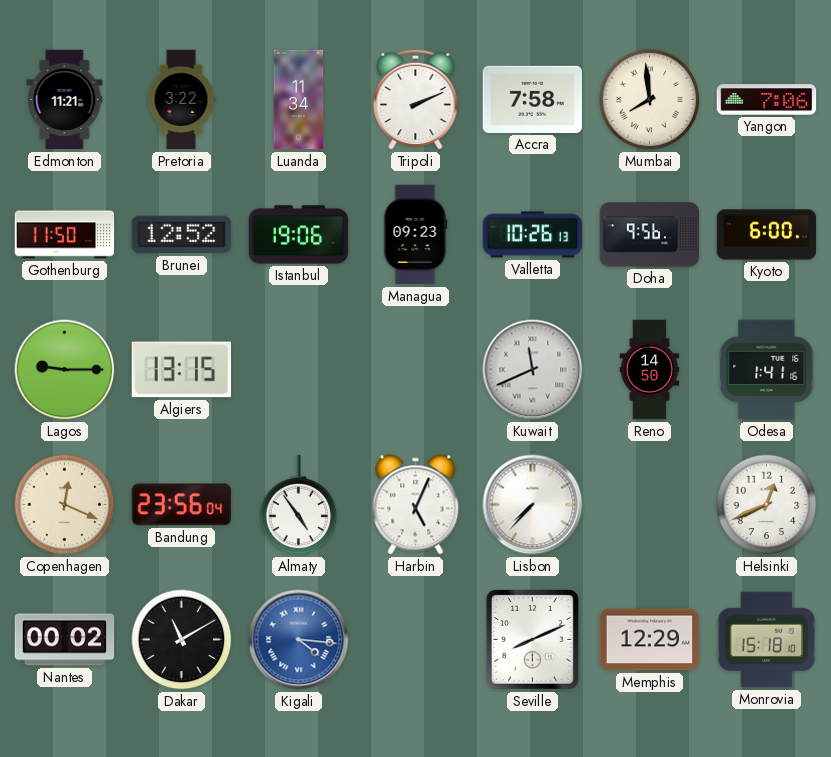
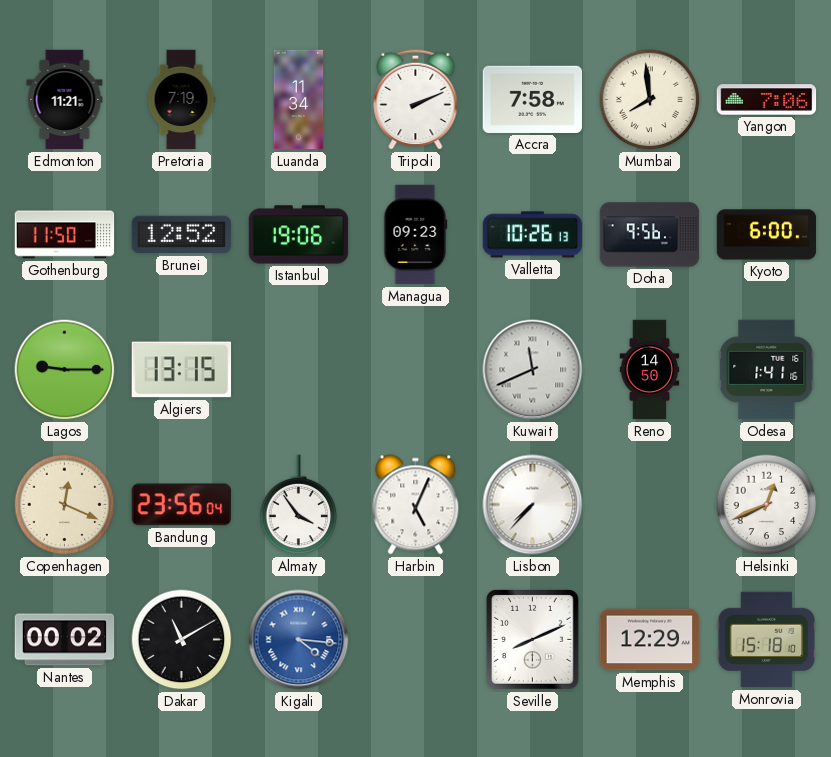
Pretoria: 3:22 -> 7:19 (181, 100)
Almaty: 4:54 -> 3:54 (299, 505)
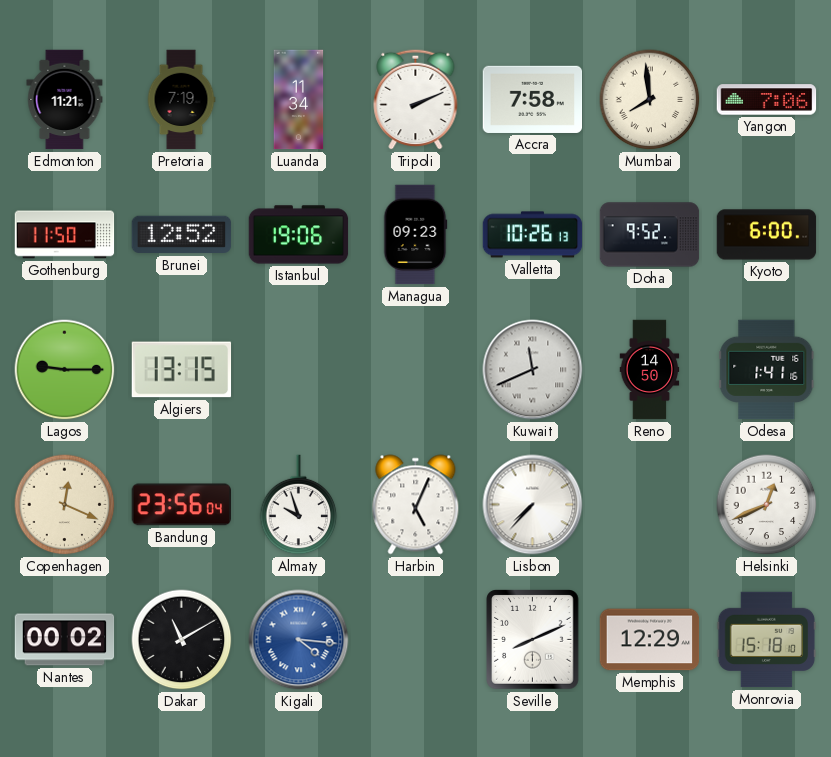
Doha: 9:56 -> 9:52 (650, 235)
Almaty: 3:54 -> 9:57 (299, 505)
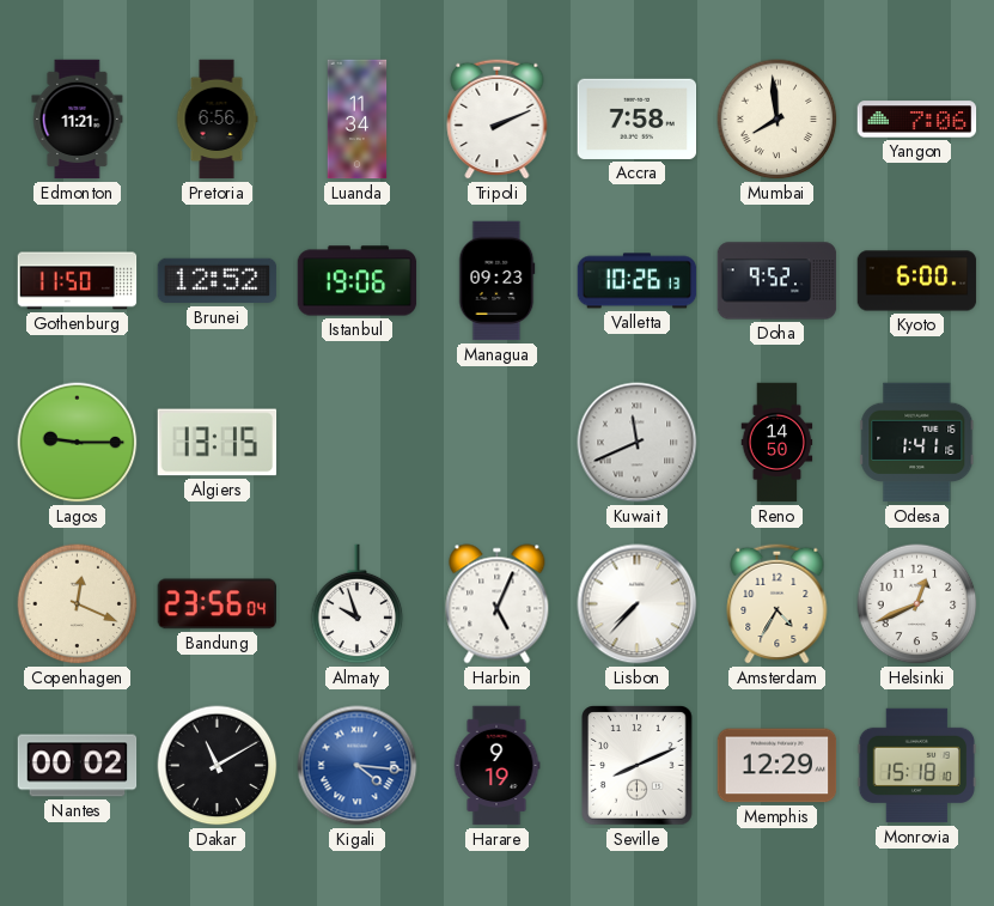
Pretoria: 7:19 -> 6:56 (217, 120)
Amsterdam: none -> 4:35 (777, 603)
Harare: none -> 9:19 (496, 766)
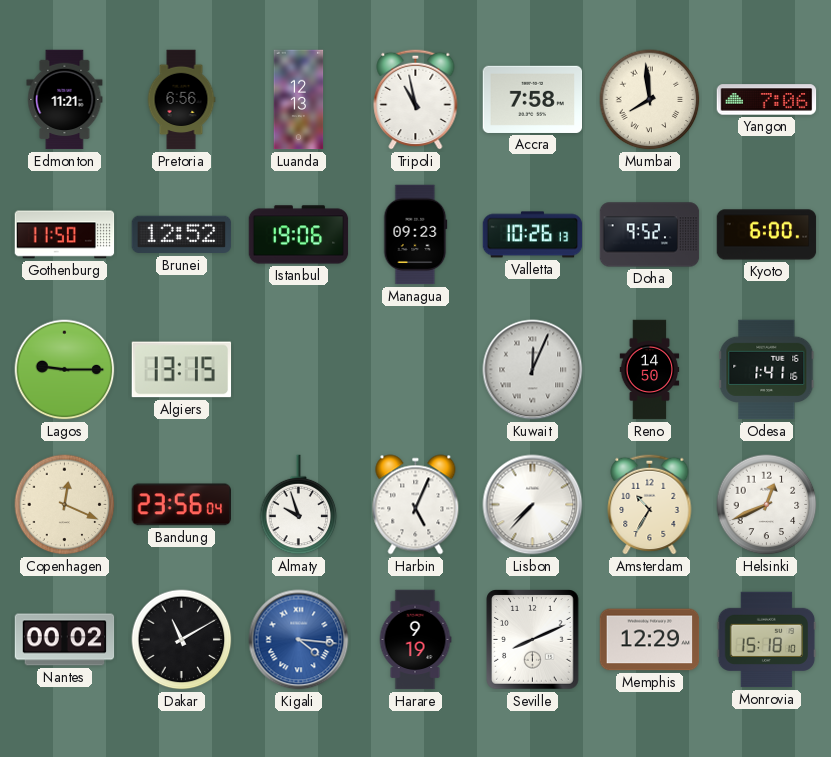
Luanda: 11:34 -> 12:13 (299, 100)
Tripoli: 2:11 -> 10:58 (416, 99)
Kuwait: 11:41 -> 12:04 (533, 370)
Amsterdam: 4:35 -> 10:35 (650, 504)
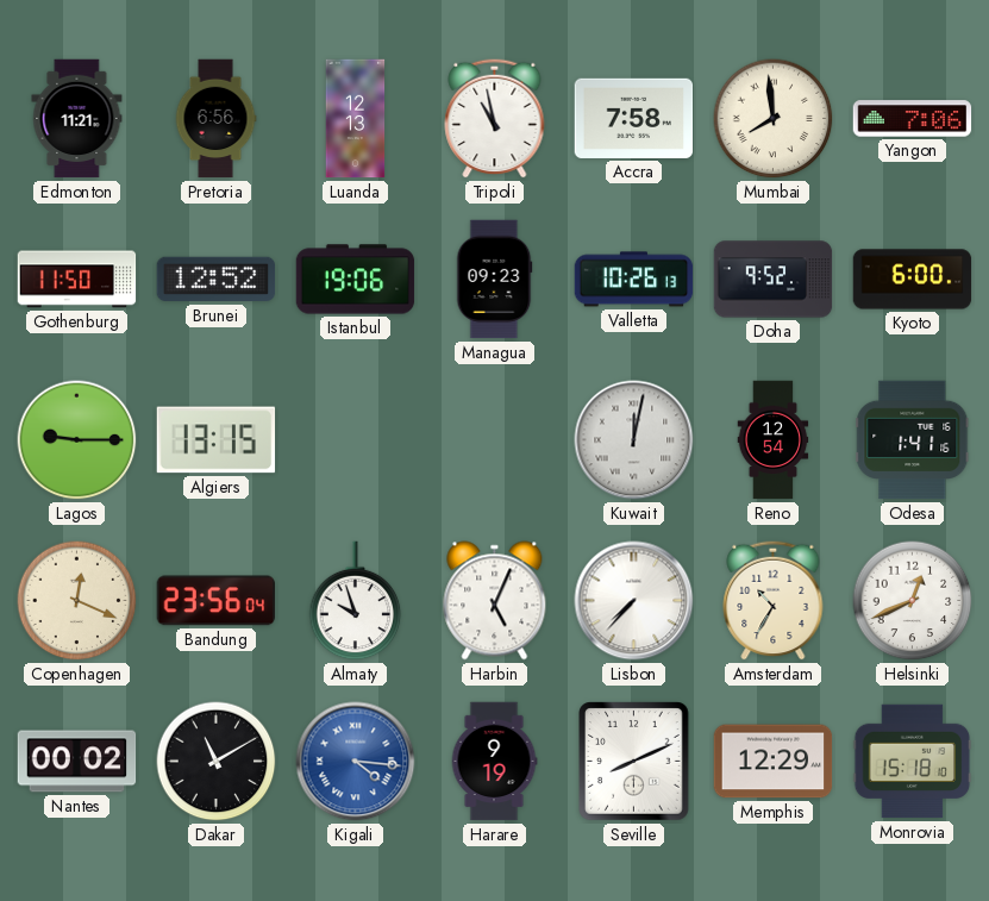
Kuwait: 12:04 -> 12:02 (634, 440)
Reno: 14:50 -> 12:54 (774, 440)
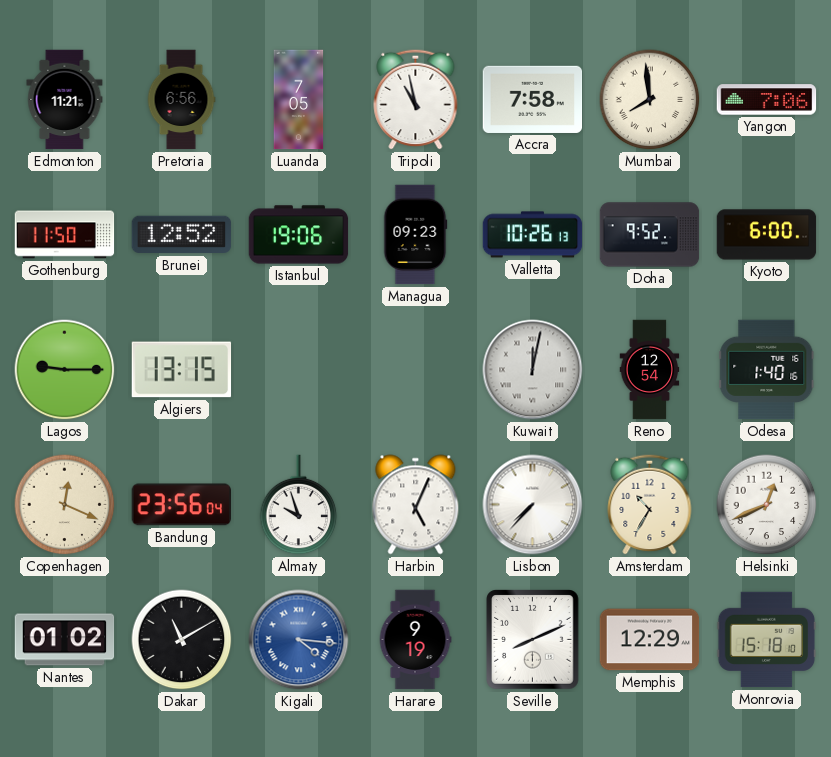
Luanda: 12:13 -> 7:05 (299, 100)
Odesa: 1:41 -> 1:40 (767, 370)
Nantes: 00:02 -> 01:02 (65, 640)
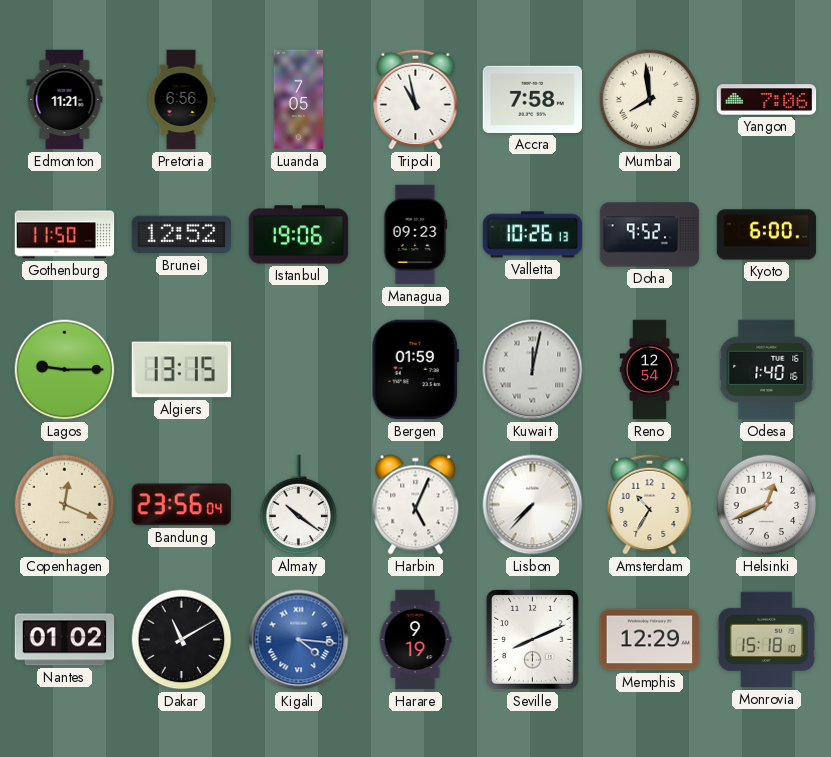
Bergen: none -> 01:59 (415, 370)
Almaty: 9:57 -> 10:21 (299, 505)
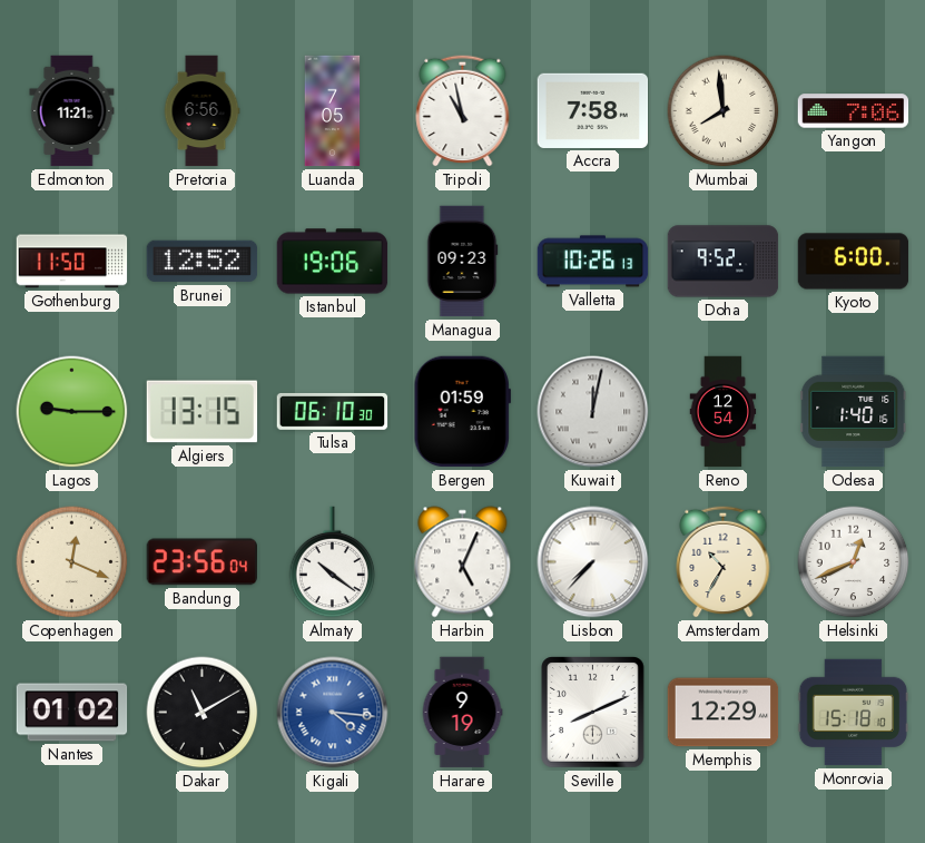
Tulsa: none -> 06:10 (333, 412)
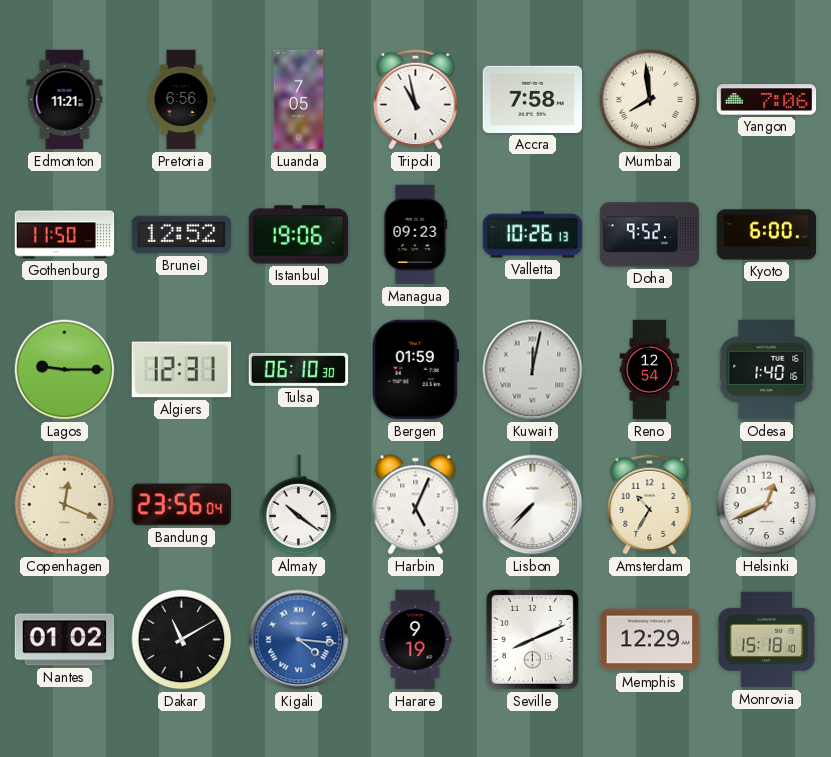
Algiers: 13:15 -> 12:31 (182, 370)
